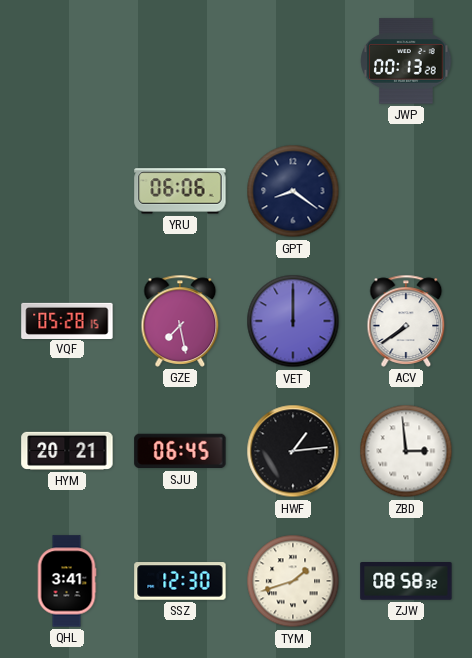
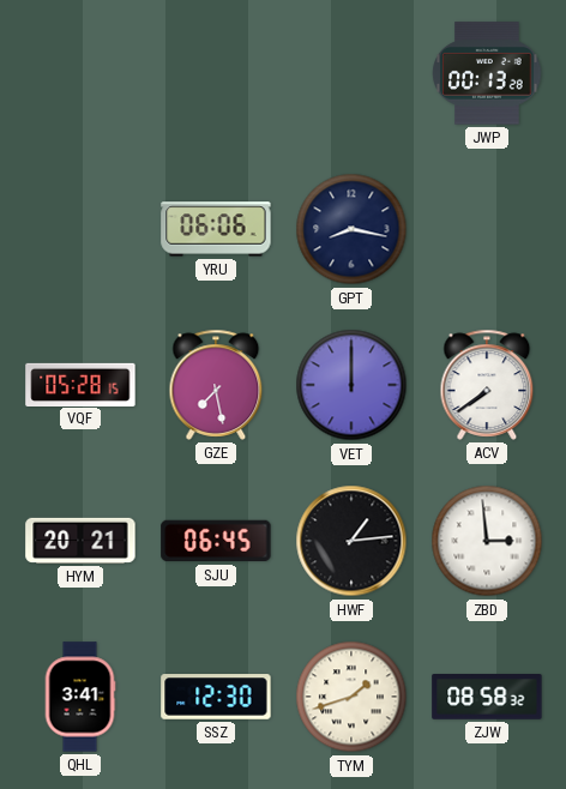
GPT: 8:21 -> 8:17 (351, 229)
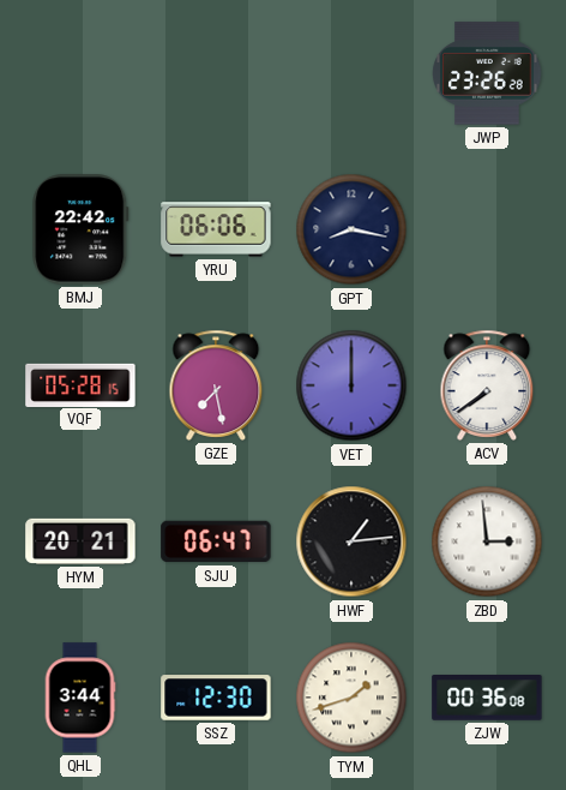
JWP: 00:13 -> 23:26 (487, 73)
BMJ: none -> 22:42 (80, 229)
SJU: 06:45 -> 06:47 (216, 541)
QHL: 3:41 -> 3:44 (80, 698)
ZJW: 08:58 -> 00:36 (487, 698)
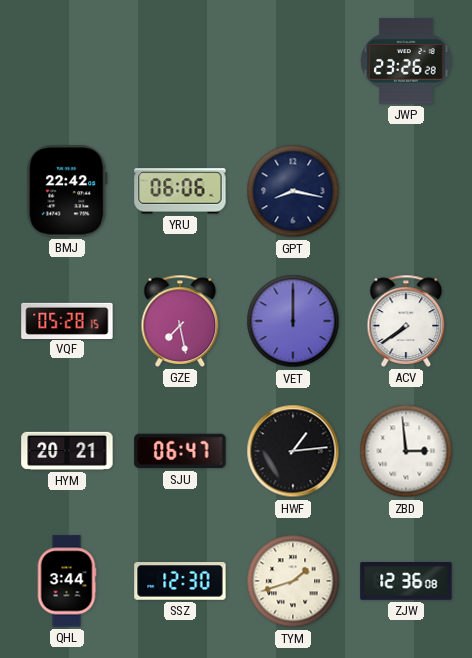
ZJW: 00:36 -> 12:36 (406, 581)
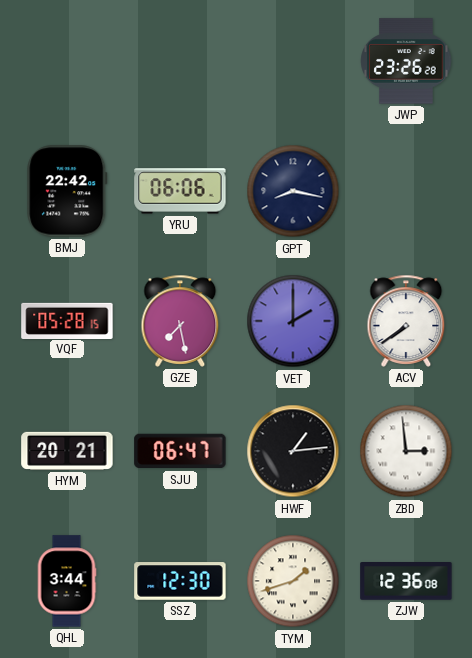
VET: 12:00 -> 2:00 (293, 321)
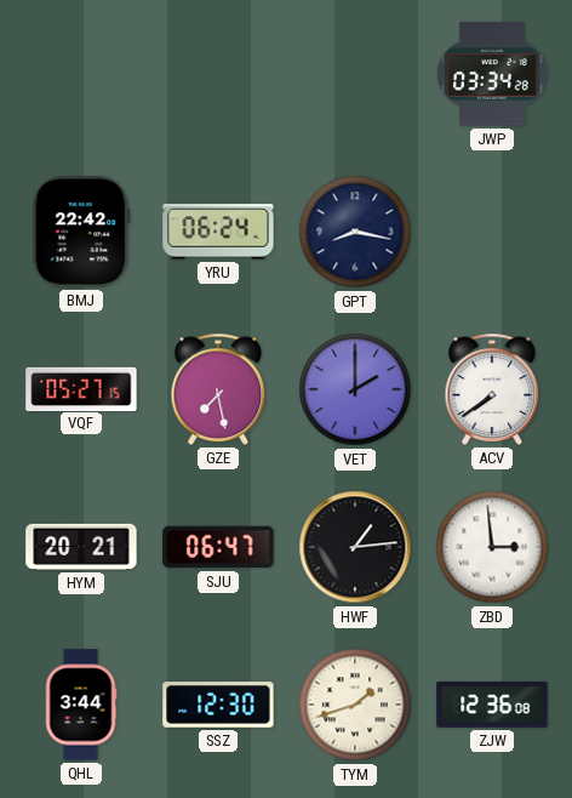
JWP: 23:26 -> 03:34 (492, 74)
YRU: 06:06 -> 06:24 (218, 232)
VQF: 05:28 -> 05:27 (81, 388)
